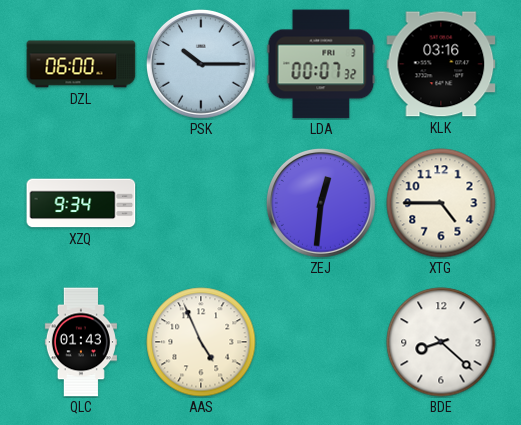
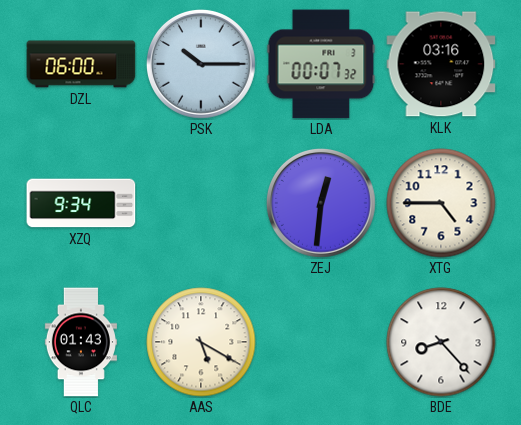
AAS: 4:56 -> 5:20 (201, 342)
BDE: 8:22 -> 8:23 (441, 342)
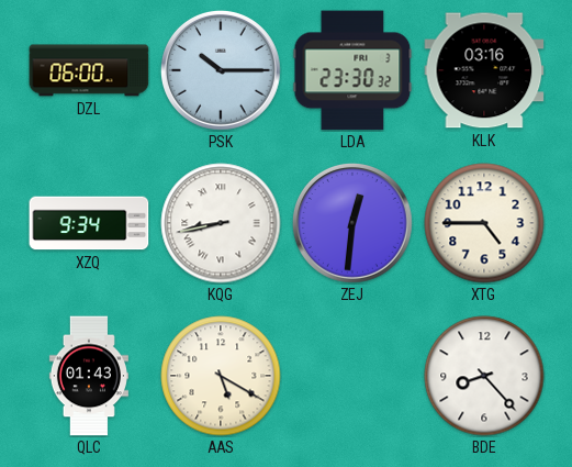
LDA: 00:07 -> 23:30 (352, 70)
KQG: none -> 8:43 (221, 223)
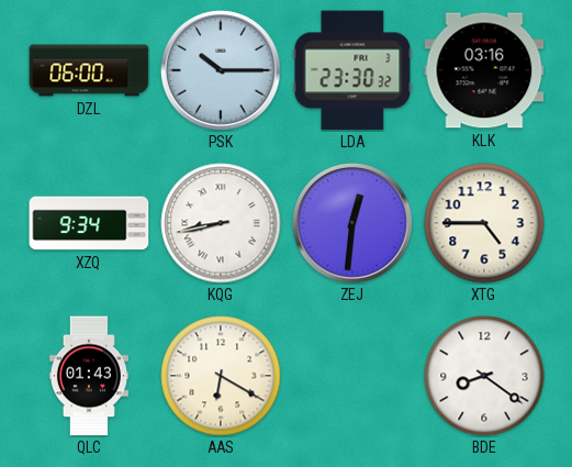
AAS: 5:20 -> 6:20 (221, 376)
BDE: 8:23 -> 8:21 (484, 376)
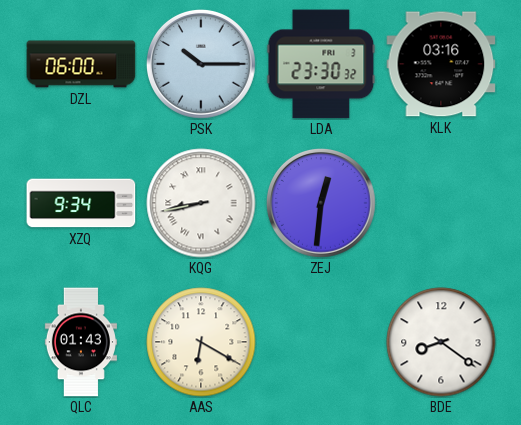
XTG: 4:45 -> none (484, 223)
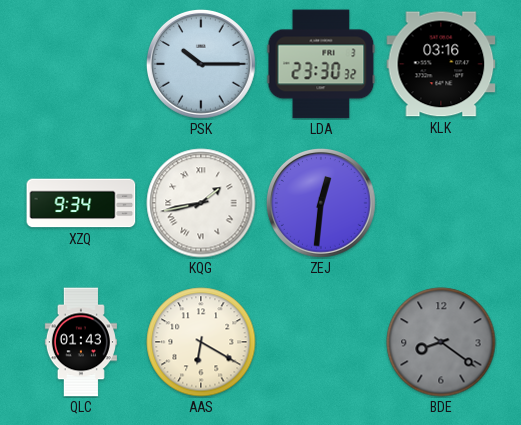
DZL: 06:00 -> none (81, 64)
KQG: 8:43 -> 1:43 (201, 203)
BDE dial: white -> grey (441, 342)
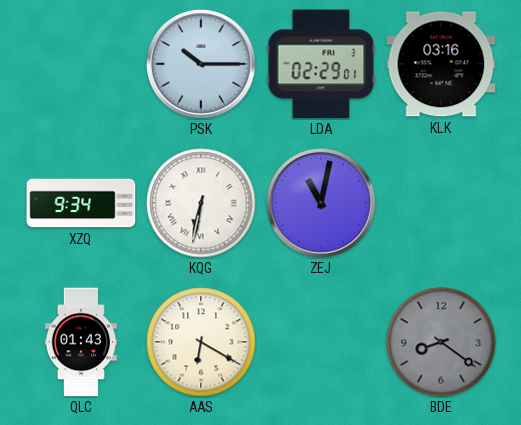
LDA: 23:30 -> 02:29 (321, 64)
KQG: 1:43 -> 6:32 (201, 203)
ZEJ: 12:31 -> 11:02 (321, 203)
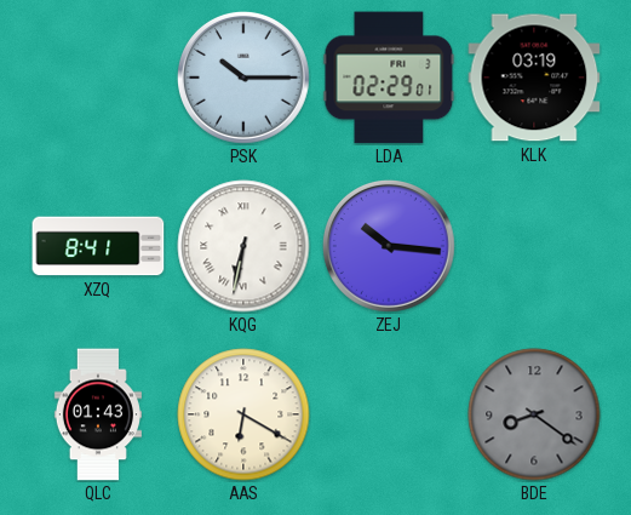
KLK: 03:16 -> 03:19 (534, 78)
XZQ: 9:34 -> 8:41 (98, 246)
ZEJ: 11:02 -> 10:16 (389, 246)
